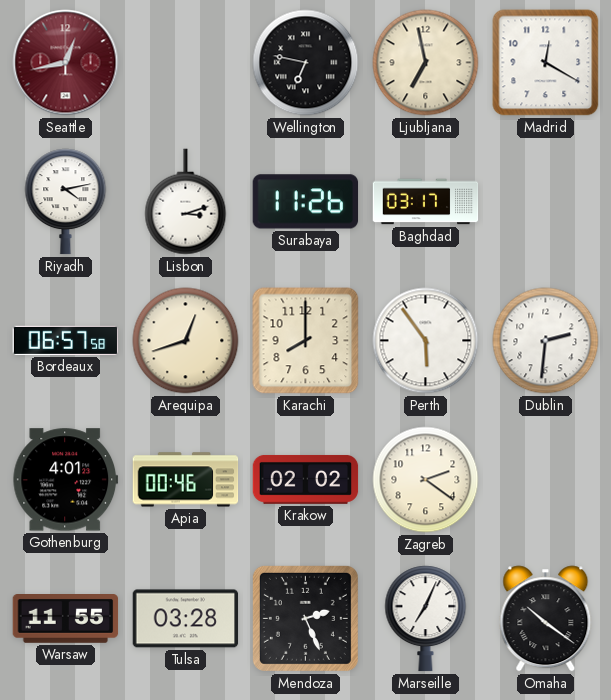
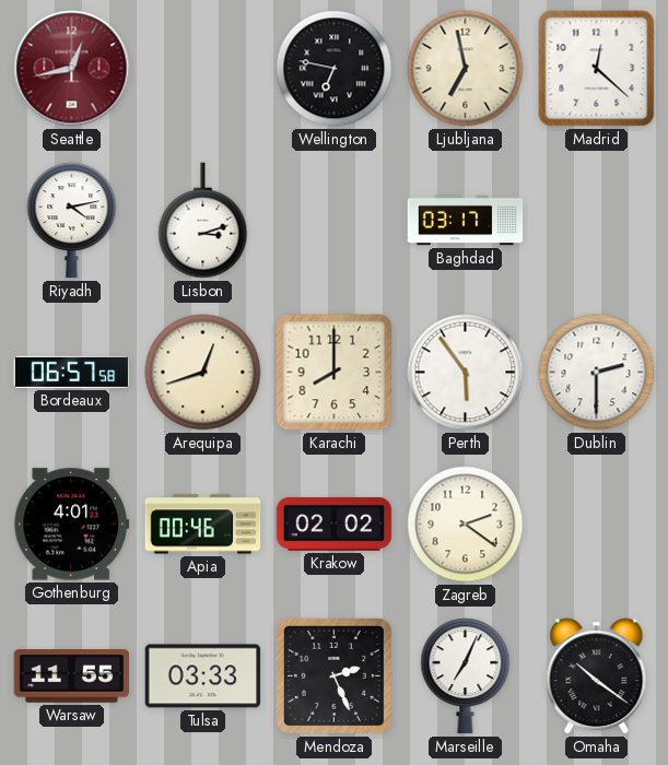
Madrid: 12:20 -> 12:22 (597, 69)
Surabaya: 11:26 -> none (306, 202)
Dublin: 2:31 -> 2:30 (597, 373)
Tulsa: 03:28 -> 03:33 (203, 676)
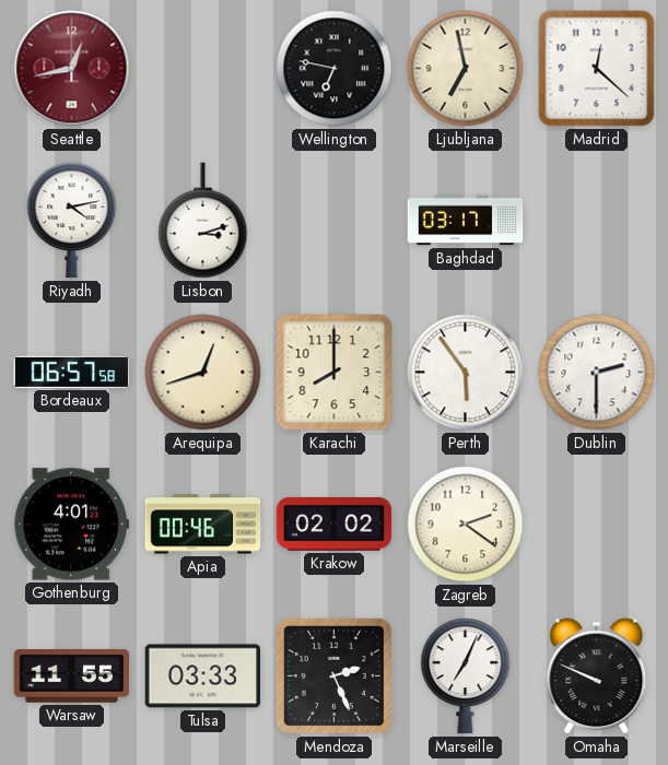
Omaha: 10:21 -> 9:49 (597, 676)
